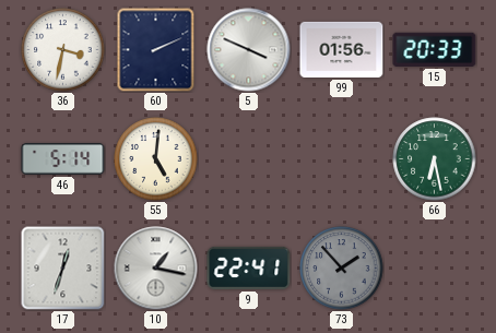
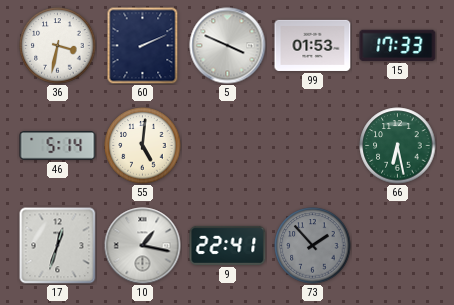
99: 01:56 -> 01:53 (313, 45)
15: 20:33 -> 17:33 (398, 45)
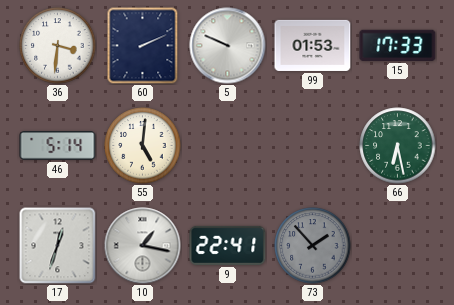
36: 3:32 -> 3:31 (58, 46)
5: 3:49 -> 9:49 (228, 46)
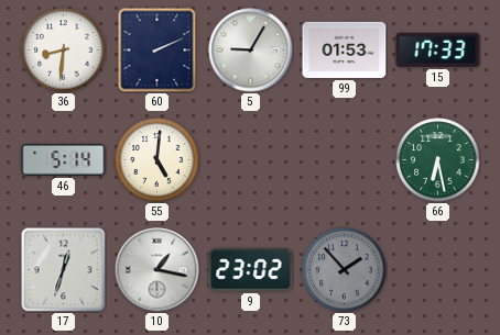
36: 3:31 -> 8:31 (64, 51)
5: 9:49 -> 9:05 (251, 51)
9: 22:41 -> 23:02 (251, 269)
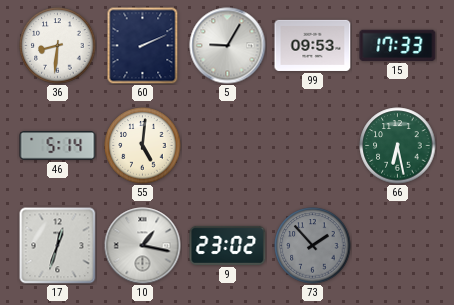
99: 01:53 -> 09:53 (313, 45)
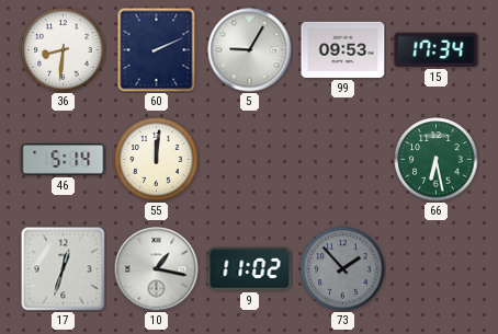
15: 17:33 -> 17:34 (437, 49)
55: 5:01 -> 12:01 (157, 160)
9: 23:02 -> 11:02 (250, 268)
